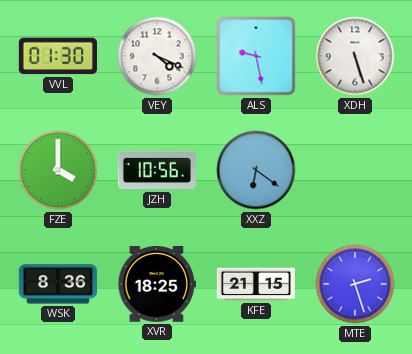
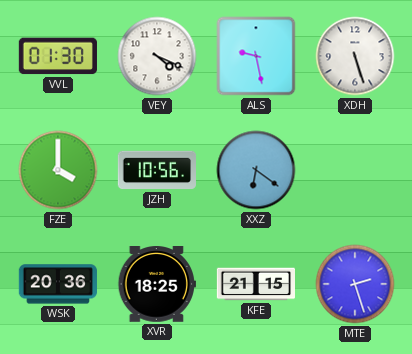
WSK: 8:36 -> 20:36 (57, 284)
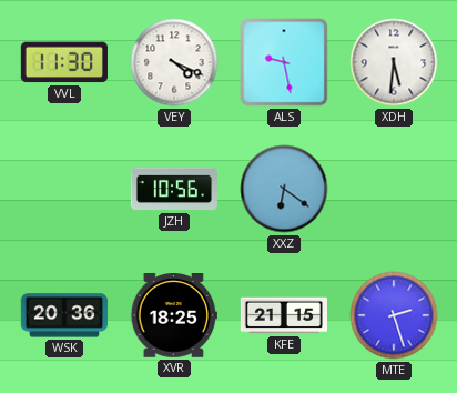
VVL: 01:30 -> 11:30 (64, 62)
XDH: 5:27 -> 5:31 (394, 62)
FZE: 4:00 -> none (58, 170)
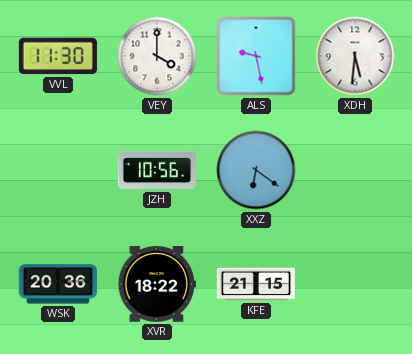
VEY: 4:19 -> 4:00 (157, 56)
XVR: 18:25 -> 18:22 (157, 285)
MTE: 2:27 -> none (394, 315)
